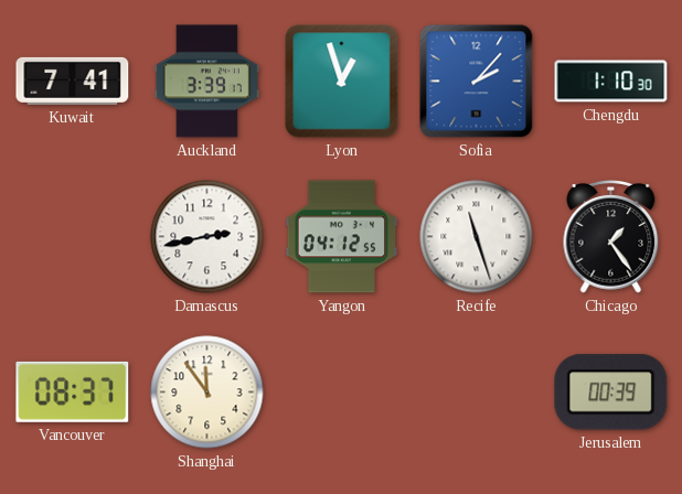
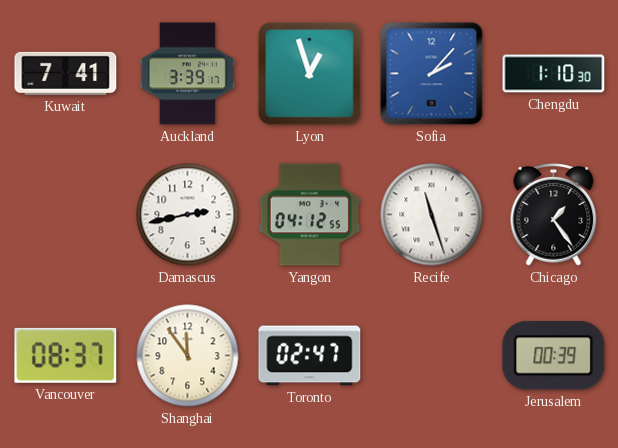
Toronto: none -> 02:47 (310, 356)
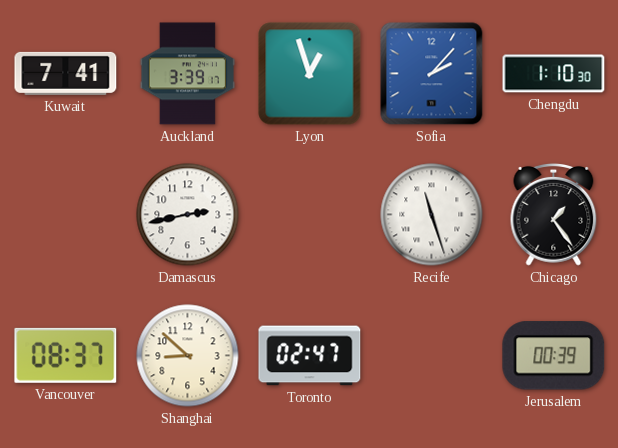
Yangon: 04:12 -> none (310, 215)
Shanghai: 11:54 -> 8:52 (188, 356)
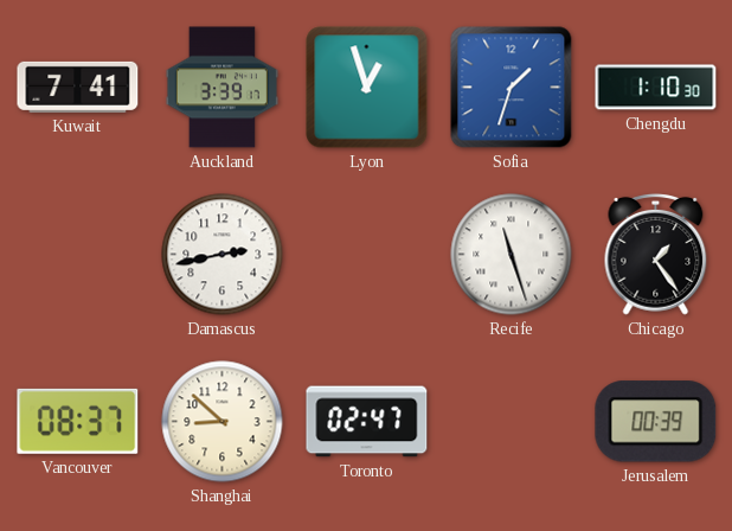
Sofia: 2:07 -> 1:33 (512, 88)
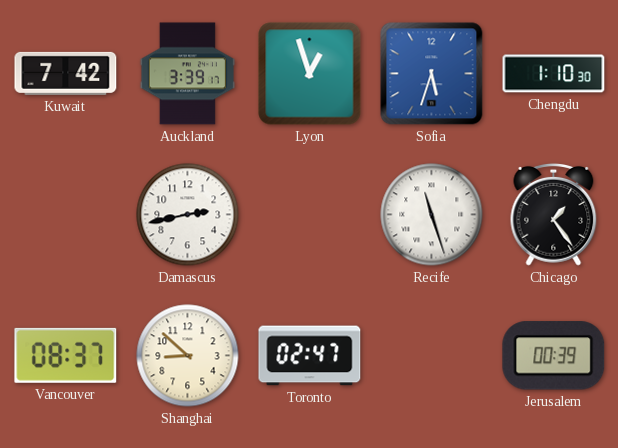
Kuwait: 7:41 -> 7:42 (66, 73)
Sofia: 1:33 -> 5:33 (432, 74)
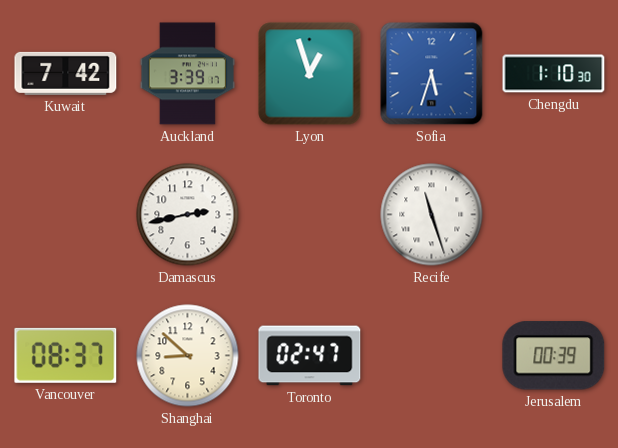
Chicago: 1:24 -> none (554, 214)
